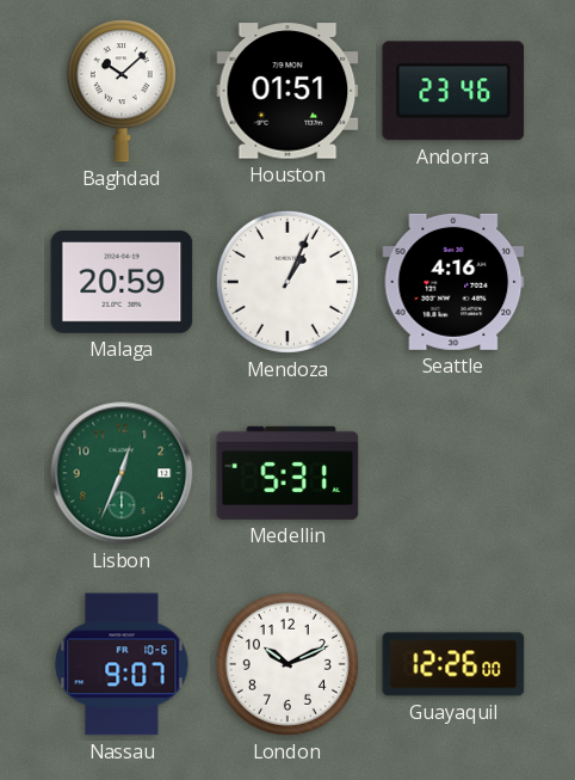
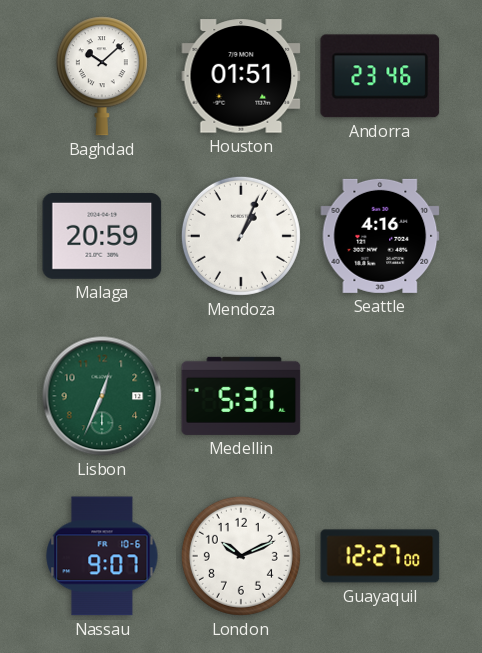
Guayaquil: 12:26 -> 12:27 (380, 556)
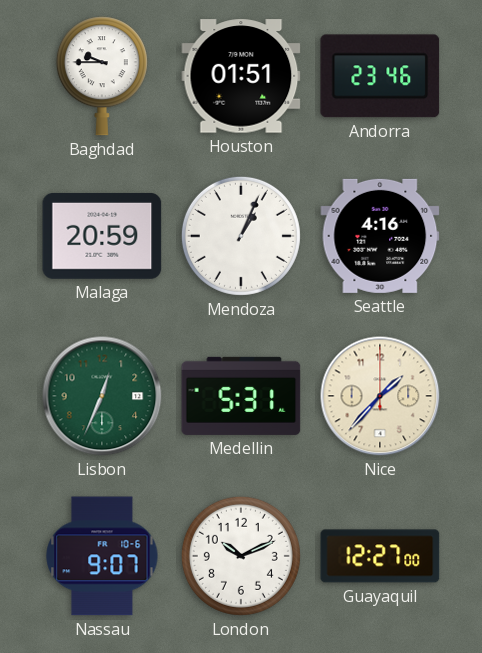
Baghdad: 10:08 -> 9:45 (102, 76)
Nice: none -> 1:37 (380, 396)
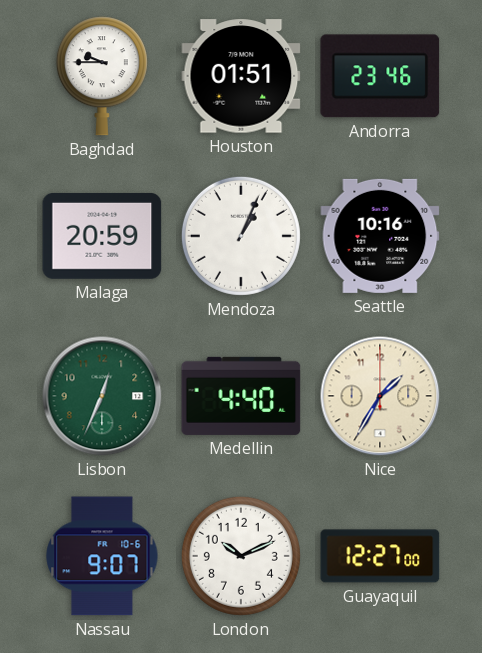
Seattle: 4:16 -> 10:16 (380, 236)
Medellin: 5:31 -> 4:40 (241, 396)
Nice: 1:37 -> 1:35 (380, 396)
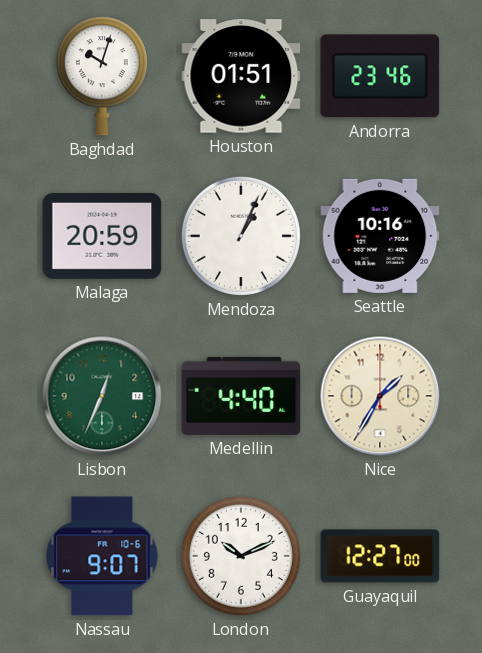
Baghdad: 9:45 -> 10:03 (102, 76)
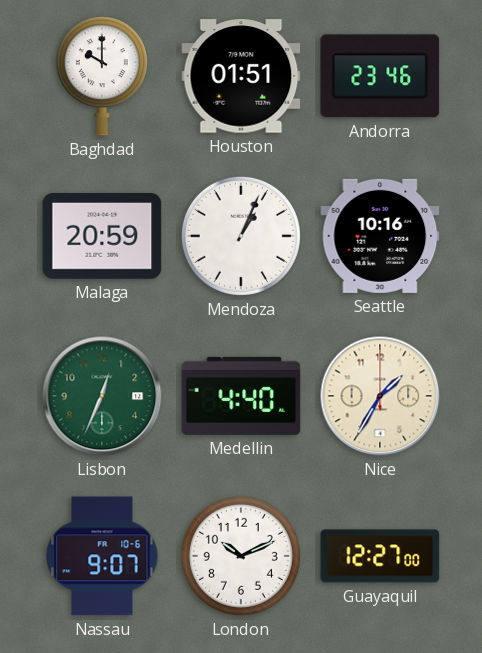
Baghdad: 10:03 -> 10:00 (102, 76)
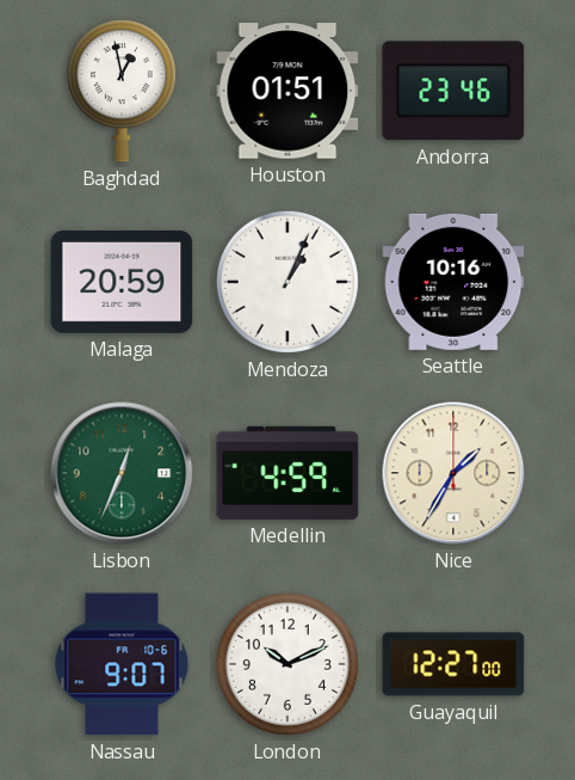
Baghdad: 10:00 -> 12:58 (122, 91)
Medellin: 4:40 -> 4:59 (287, 473)
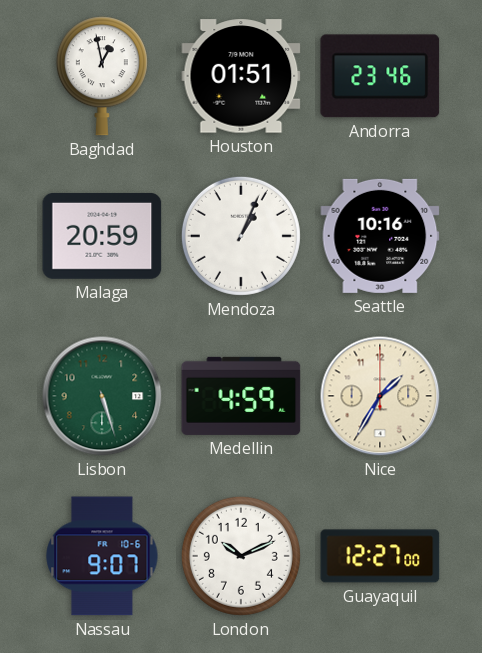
Lisbon: 12:34 -> 5:27 (102, 396)
